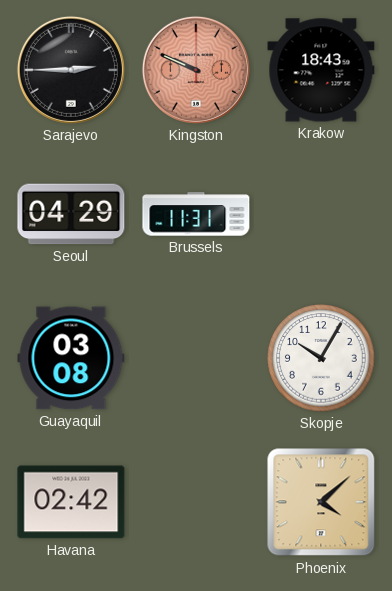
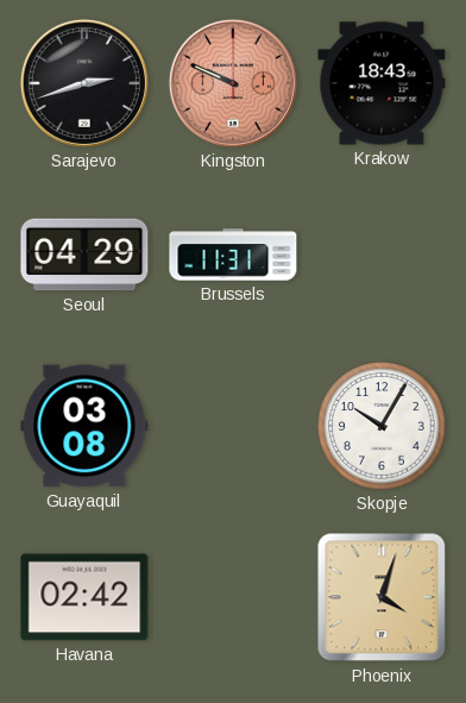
Sarajevo: 2:45 -> 2:42 (84, 83)
Phoenix: 4:08 -> 4:03 (382, 597)
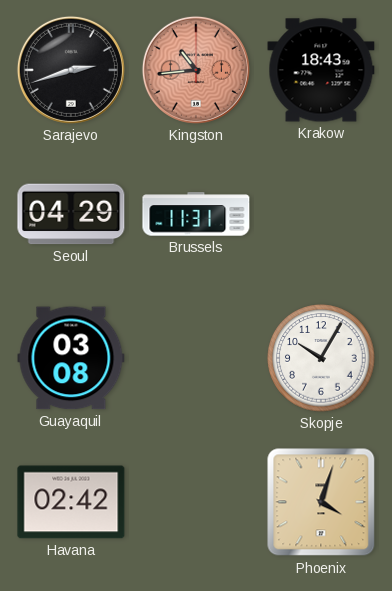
Kingston: 9:49 -> 10:44 (196, 70)
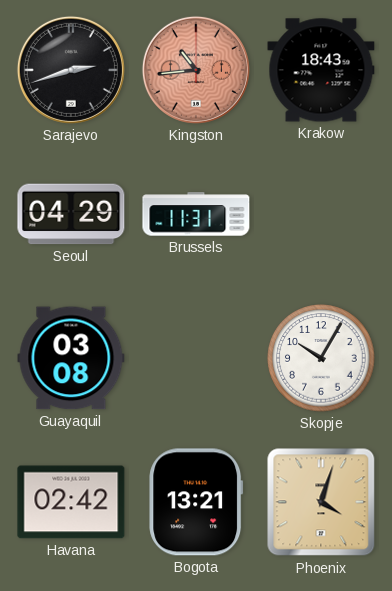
Bogota: none -> 13:21 (196, 502)
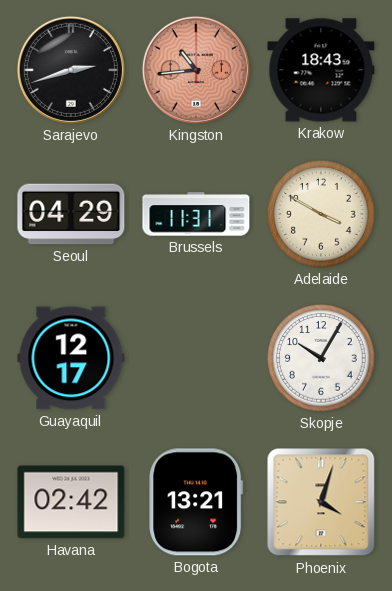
Adelaide: none -> 3:50 (321, 214)
Guayaquil: 03:08 -> 12:17 (71, 358)
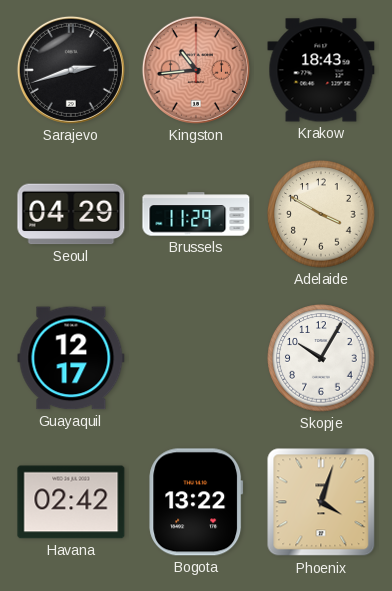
Brussels: 11:31 -> 11:29 (196, 214)
Bogota: 13:21 -> 13:22 (196, 502)
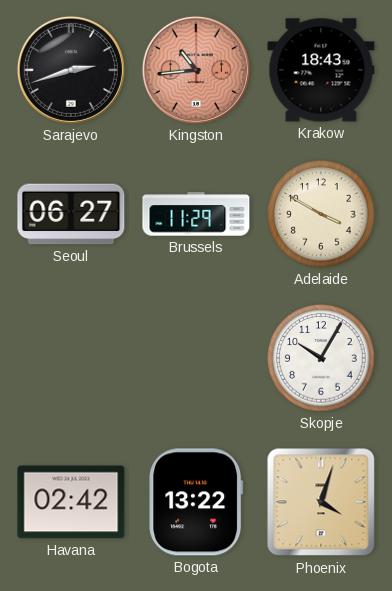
Seoul: 04:29 -> 06:27 (71, 214)
Guayaquil: 12:17 -> none (71, 358)
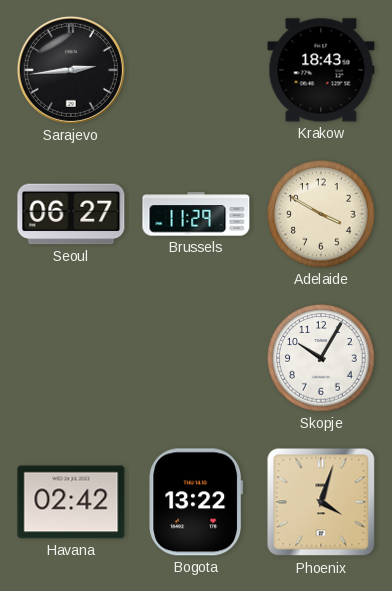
Sarajevo: 2:42 -> 2:44 (71, 70)
Kingston: 10:44 -> none (196, 70)
